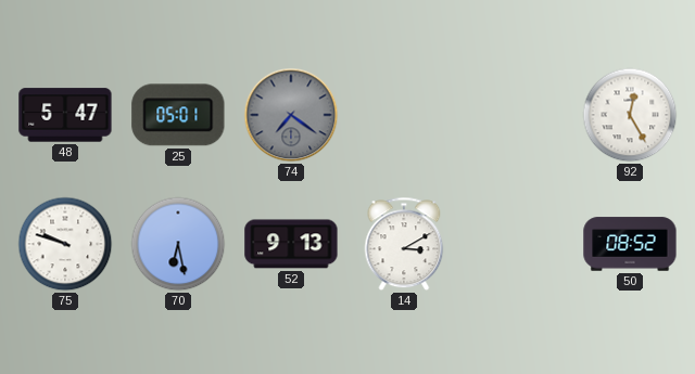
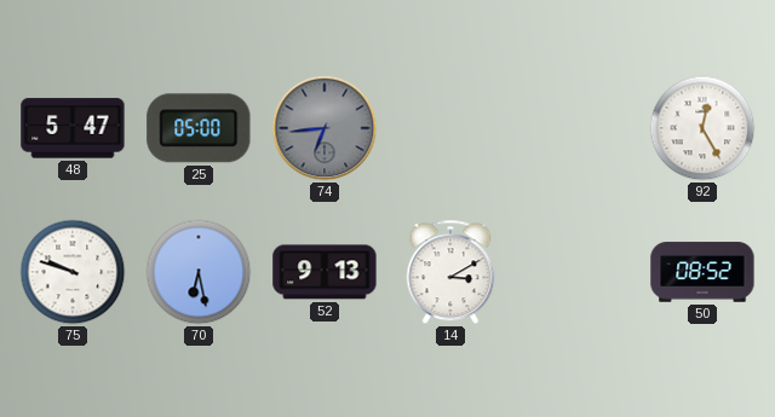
25: 05:01 -> 05:00 (199, 128)
74: 7:21 -> 6:44 (325, 128)
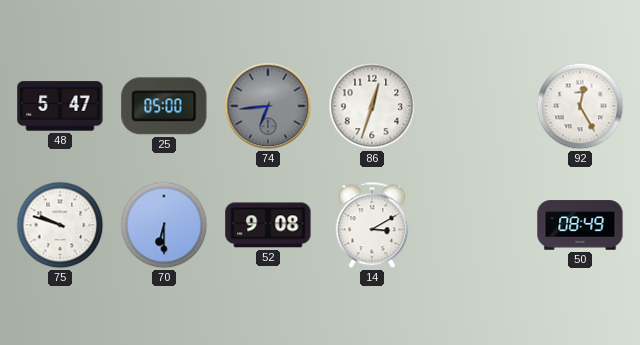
86: none -> 12:33 (372, 106)
70: 6:28 -> 6:30 (164, 225)
52: 9:13 -> 9:08 (268, 225)
50: 08:52 -> 08:49 (580, 225)
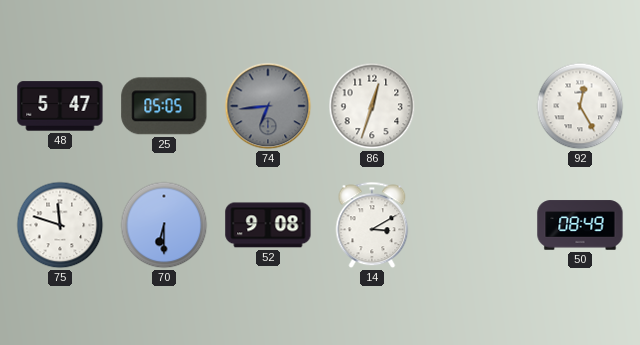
25: 05:00 -> 05:05 (164, 106)
75: 9:48 -> 11:48 (60, 225)
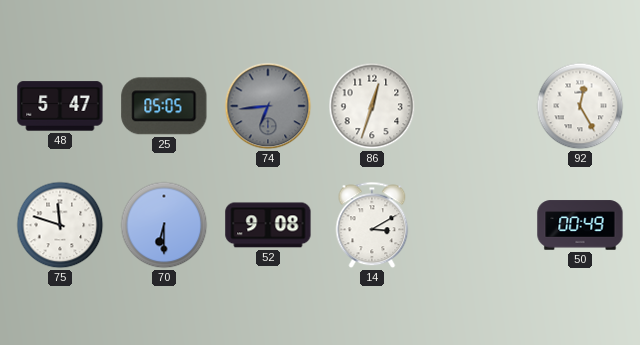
50: 08:49 -> 00:49 (580, 225)
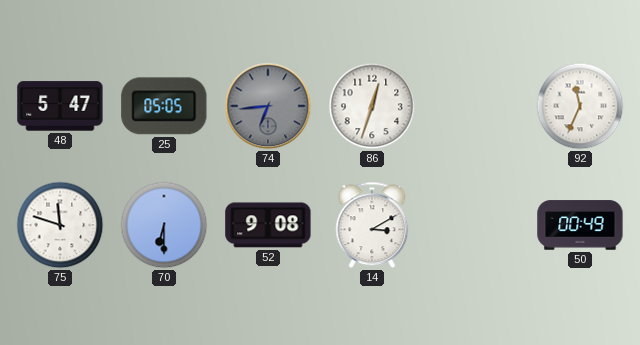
92: 12:25 -> 11:34 (580, 106)
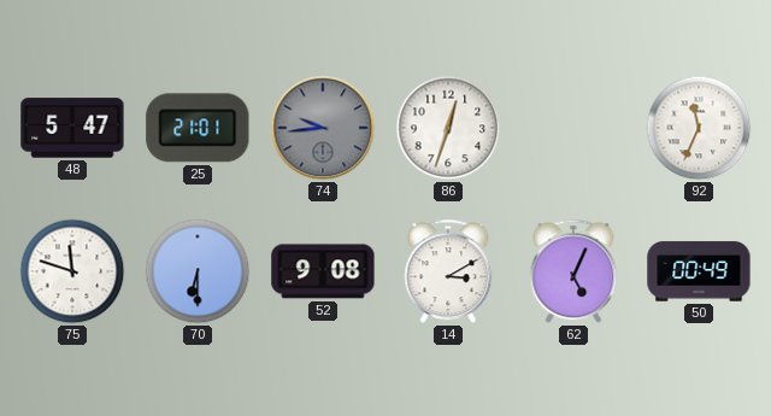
25: 05:05 -> 21:01 (198, 128)
74: 6:44 -> 9:44 (323, 128)
62: none -> 5:04 (573, 271)
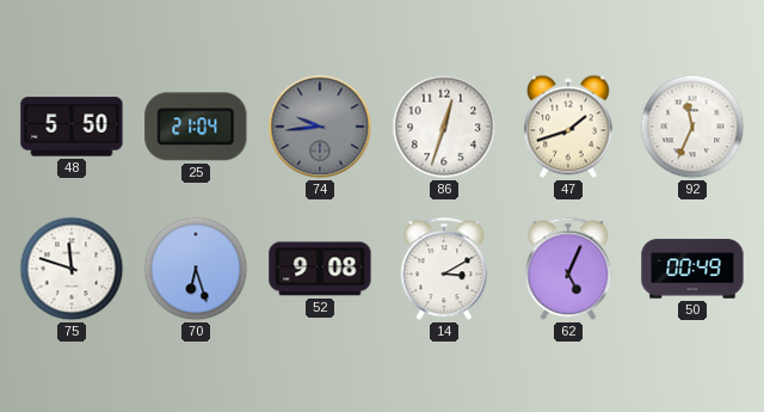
48: 5:47 -> 5:50 (72, 127)
25: 21:01 -> 21:04 (196, 127)
47: none -> 1:42 (568, 127)
70: 6:30 -> 6:27 (196, 269)
